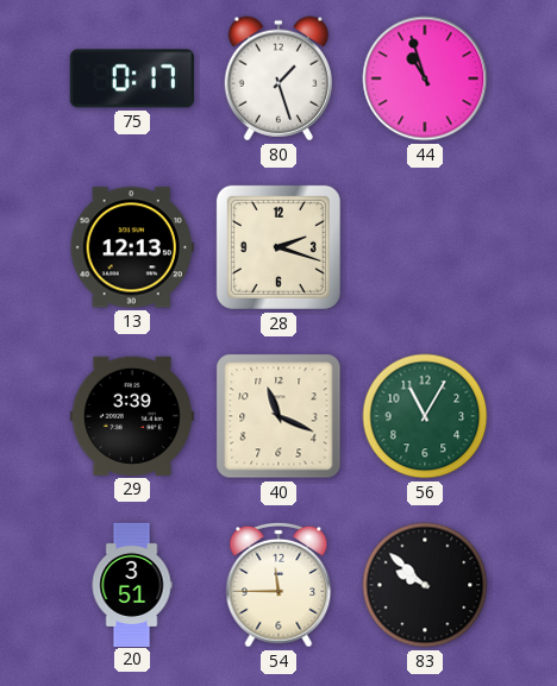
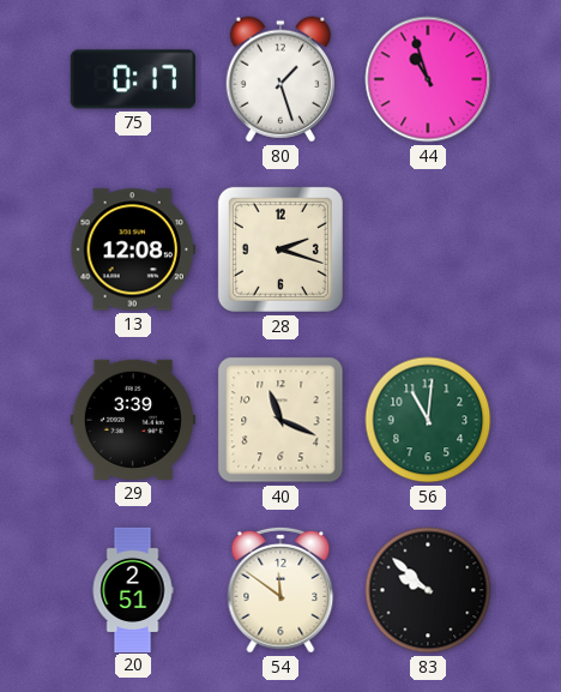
13: 12:13 -> 12:08 (133, 249)
56: 11:05 -> 11:01 (428, 420)
20: 3:51 -> 2:51 (133, 589)
54: 11:45 -> 11:51 (280, 590)
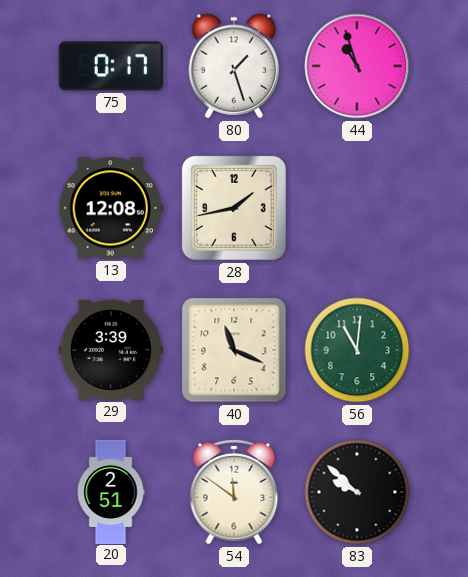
28: 2:18 -> 1:43 (234, 208)
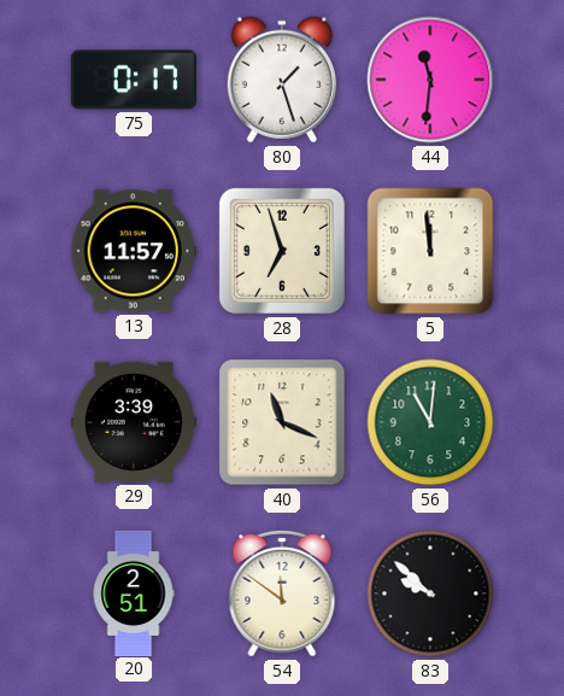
44: 10:57 -> 11:31 (430, 80)
13: 12:08 -> 11:57 (134, 251)
28: 1:43 -> 6:57 (282, 251)
5: none -> 11:59 (430, 251)
